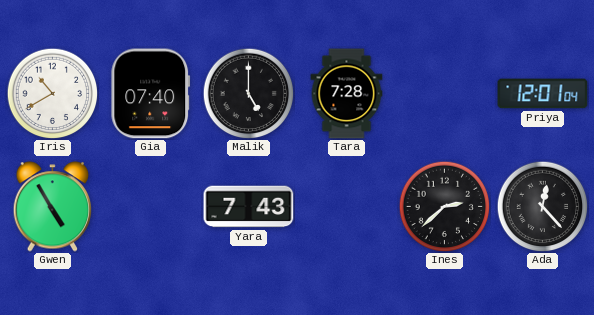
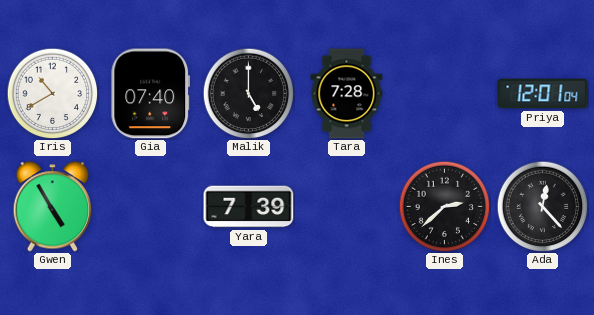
Yara: 7:43 -> 7:39 (249, 207)
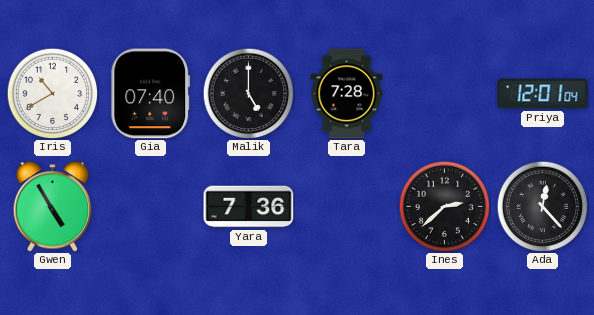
Yara: 7:39 -> 7:36 (249, 207)
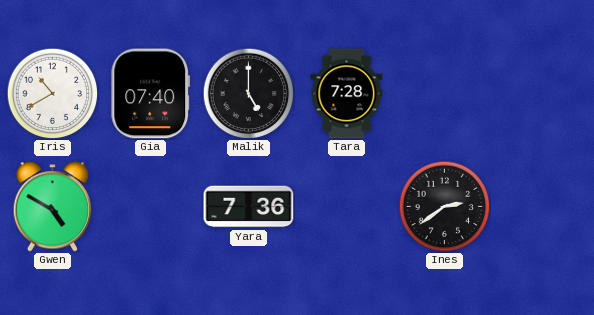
Priya: 12:01 -> none (543, 94)
Gwen: 4:55 -> 4:50 (53, 207)
Ines: 2:38 -> 2:39 (444, 206)
Ada: 12:23 -> none (542, 206)
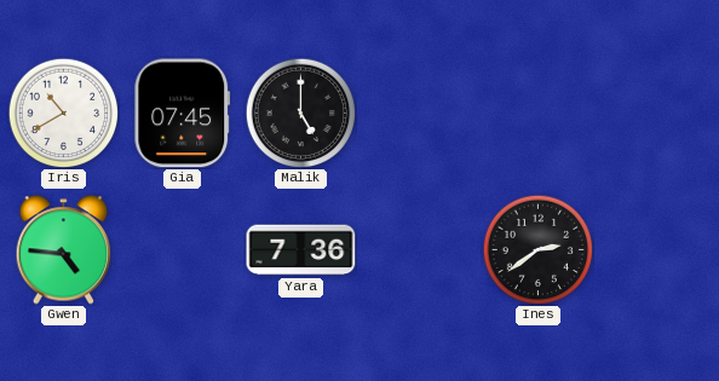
Gia: 07:40 -> 07:45 (183, 114)
Tara: 7:28 -> none (347, 94)
Gwen: 4:50 -> 4:46 (64, 250)
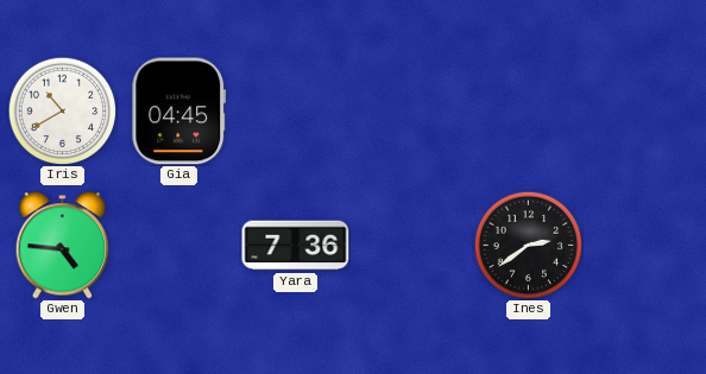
Gia: 07:45 -> 04:45 (179, 112)
Malik: 5:00 -> none (300, 112)
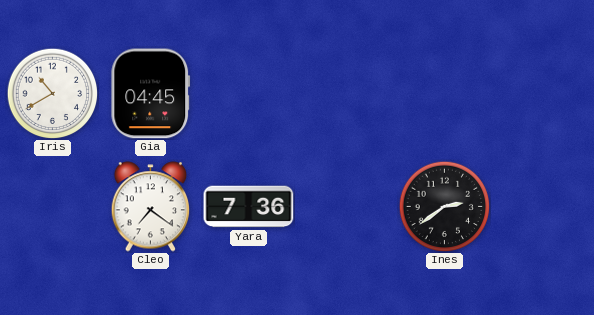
Gwen: 4:46 -> none (63, 246)
Cleo: none -> 7:21 (151, 207)
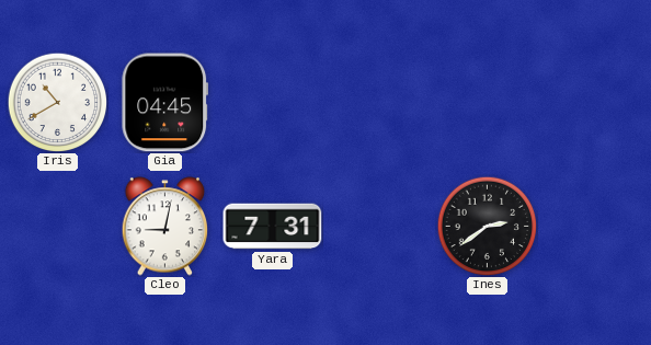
Cleo: 7:21 -> 9:02 (165, 227)
Yara: 7:36 -> 7:31 (273, 227)
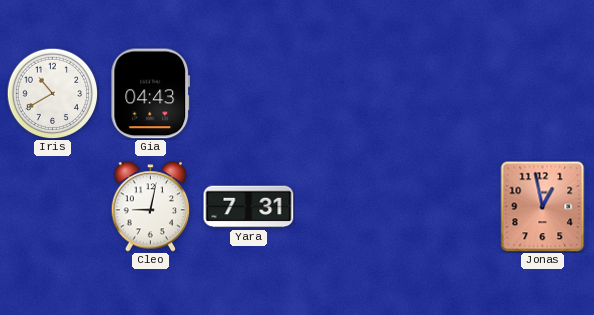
Gia: 04:45 -> 04:43 (151, 94)
Ines: 2:39 -> none (487, 226)
Jonas: none -> 12:58 (543, 207)
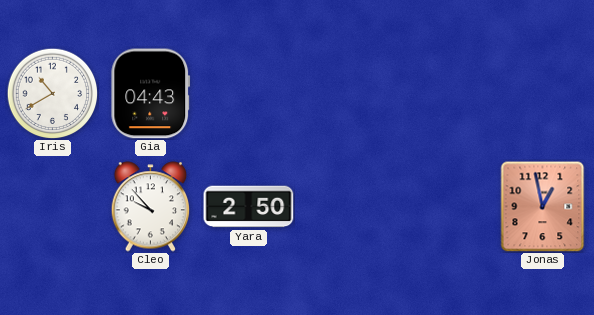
Cleo: 9:02 -> 9:53 (151, 207)
Yara: 7:31 -> 2:50 (249, 207)
